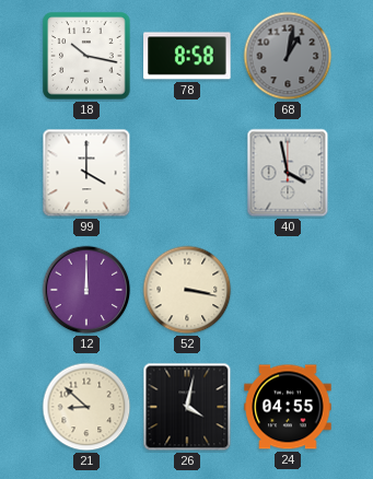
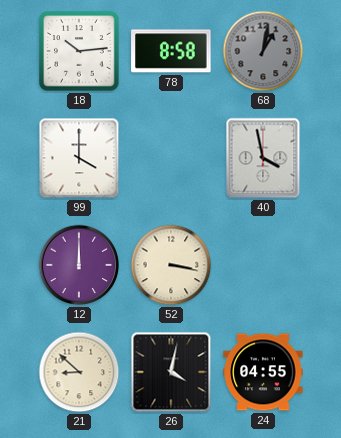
18: 10:17 -> 10:14 (79, 51)
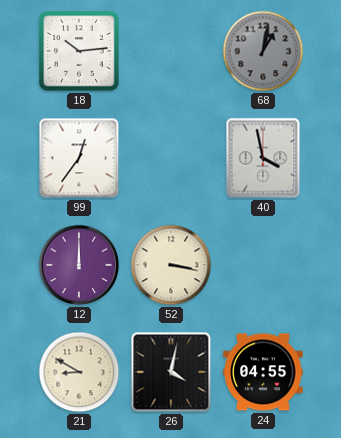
78: 8:58 -> none (171, 51)
99: 4:00 -> 12:36 (79, 158)
21: 8:52 -> 8:50 (79, 372)
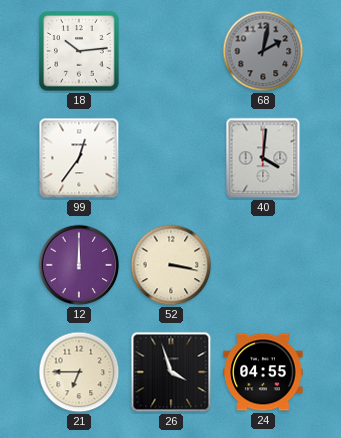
68: 1:02 -> 2:02 (263, 51)
40: 3:58 -> 4:01 (263, 158)
21: 8:50 -> 6:45 (79, 372)
26: 4:02 -> 3:57 (171, 372)
